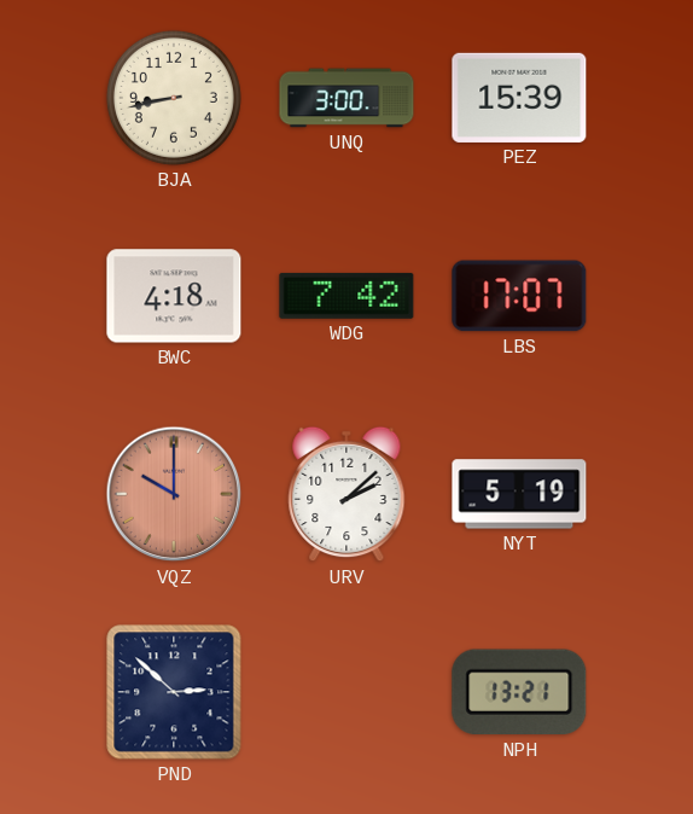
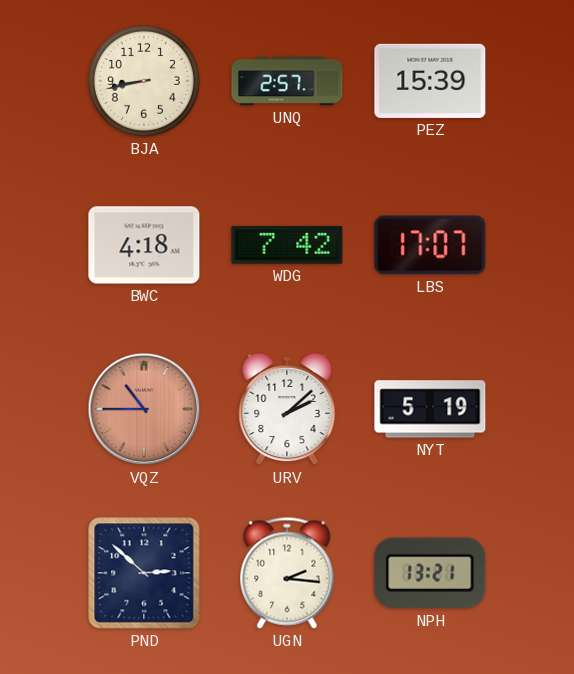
UNQ: 3:00 -> 2:57 (287, 81)
VQZ: 10:00 -> 10:45 (144, 409)
UGN: none -> 2:16 (287, 573)
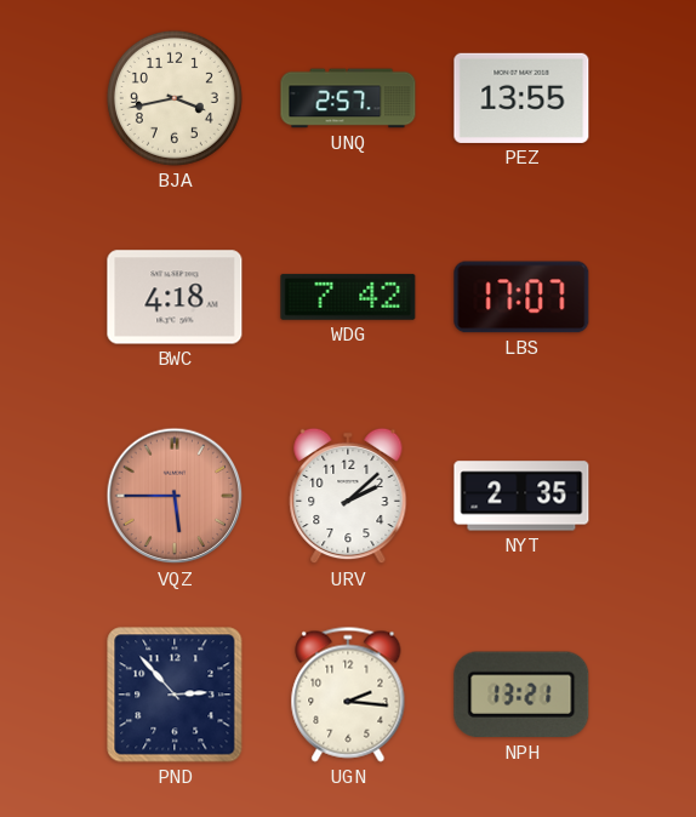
BJA: 8:43 -> 3:43 (175, 98)
PEZ: 15:39 -> 13:55 (521, 98)
VQZ: 10:45 -> 5:45 (175, 496)
NYT: 5:19 -> 2:35 (521, 496)
PND: 2:52 -> 2:53 (175, 695)
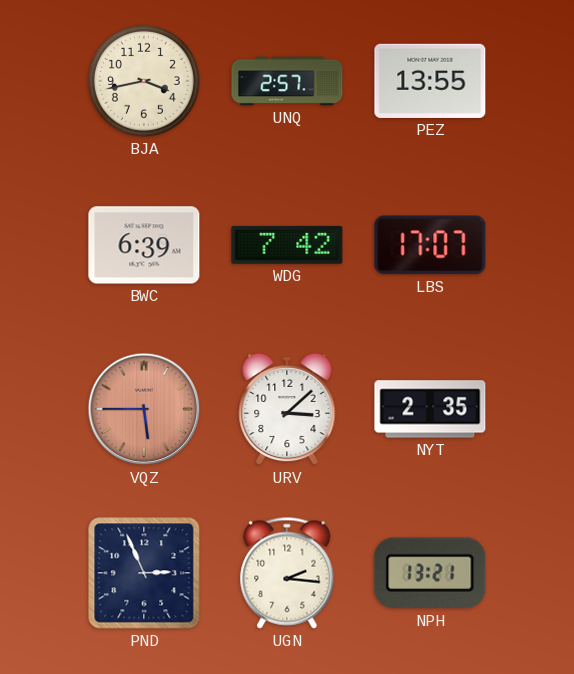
BWC: 4:18 -> 6:39 (144, 245)
URV: 2:08 -> 3:08 (287, 409)
PND: 2:53 -> 2:56 (144, 573)
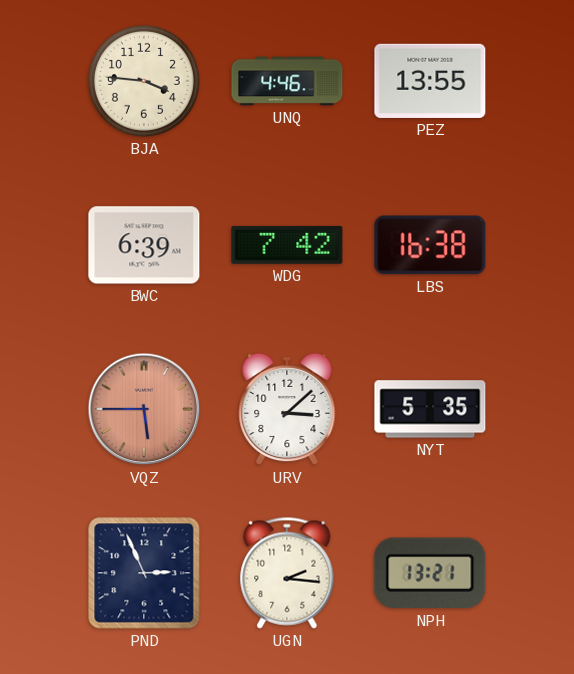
BJA: 3:43 -> 3:46 (144, 81)
UNQ: 2:57 -> 4:46 (287, 81)
LBS: 17:07 -> 16:38 (430, 245)
NYT: 2:35 -> 5:35 (430, 409)
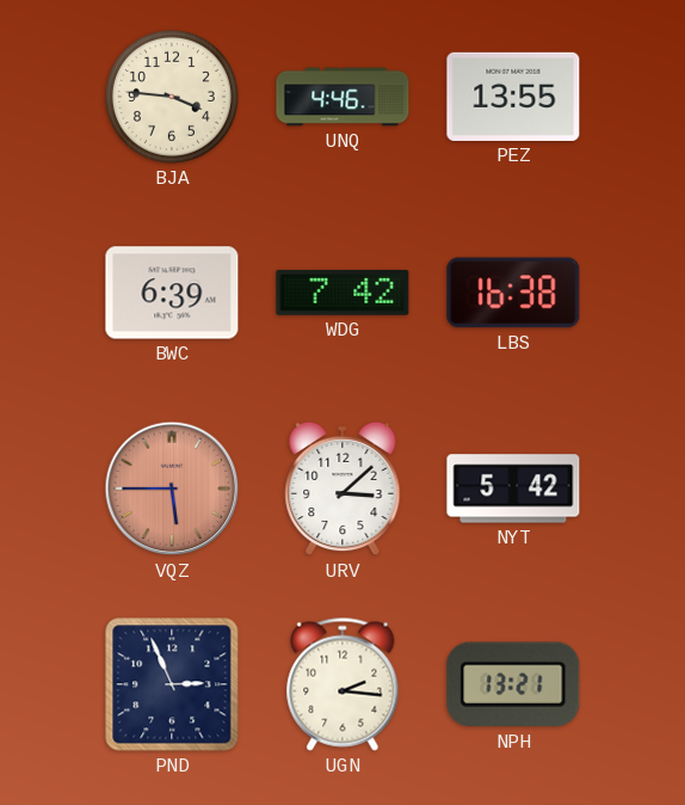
NYT: 5:35 -> 5:42 (513, 488)
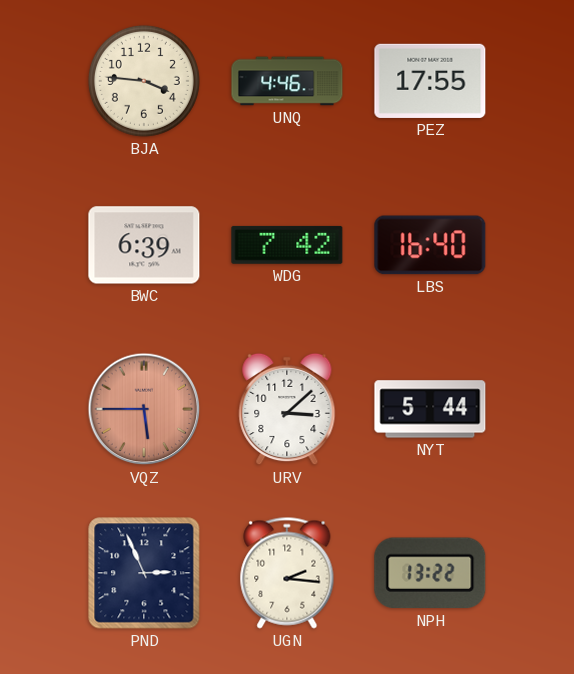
PEZ: 13:55 -> 17:55 (430, 81)
LBS: 16:38 -> 16:40 (430, 245)
NYT: 5:42 -> 5:44 (430, 409)
NPH: 13:21 -> 13:22 (430, 573)
